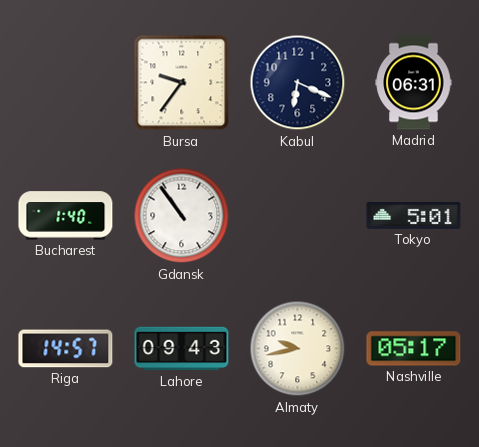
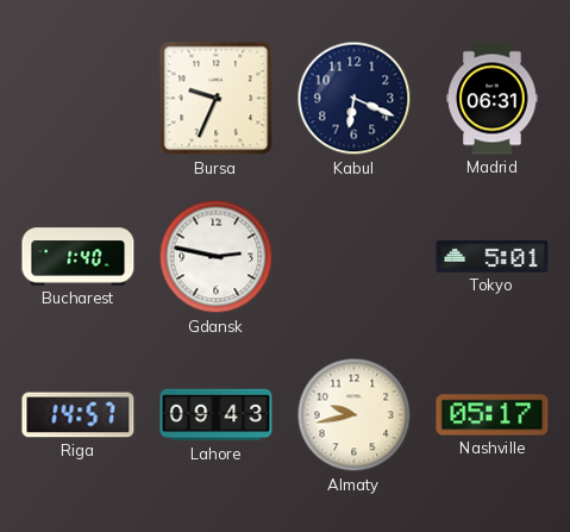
Bursa: 9:36 -> 9:34 (217, 99)
Gdansk: 10:54 -> 2:47 (217, 257)
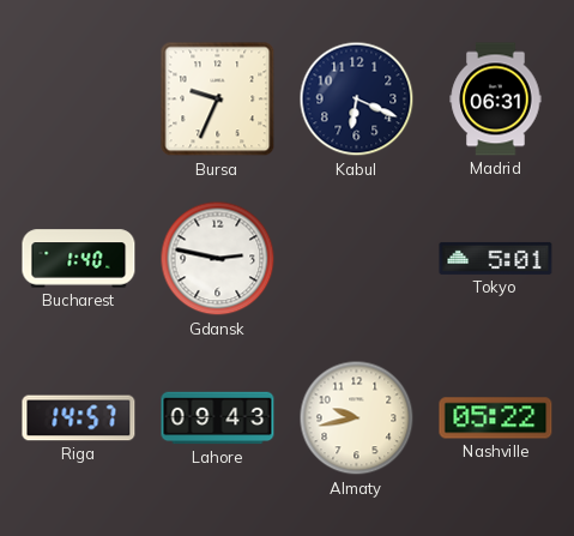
Nashville: 05:17 -> 05:22 (496, 418)
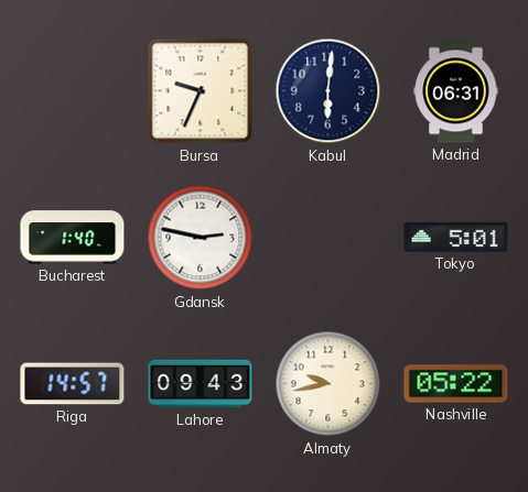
Kabul: 6:19 -> 6:01 (328, 91)
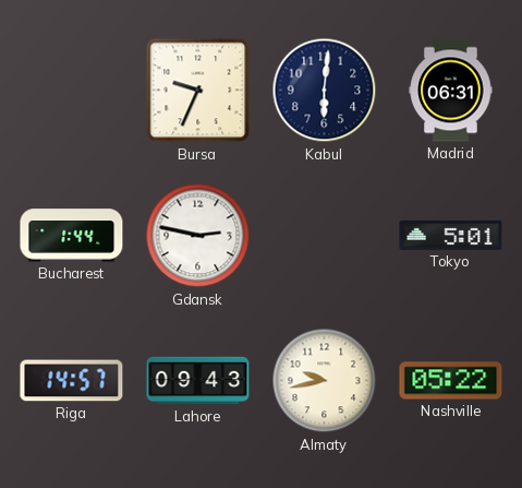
Bucharest: 1:40 -> 1:44 (72, 236)
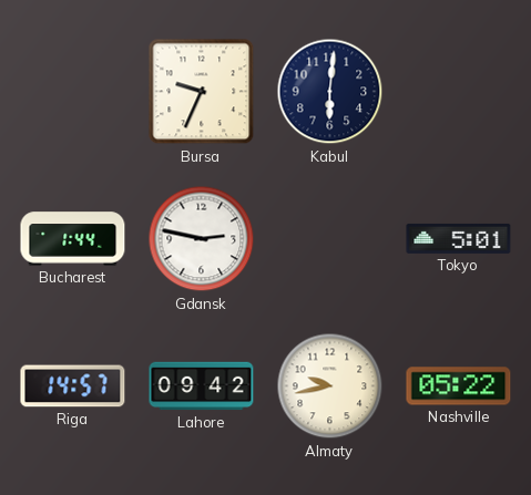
Madrid: 06:31 -> none (451, 91)
Lahore: 09:43 -> 09:42 (202, 386)
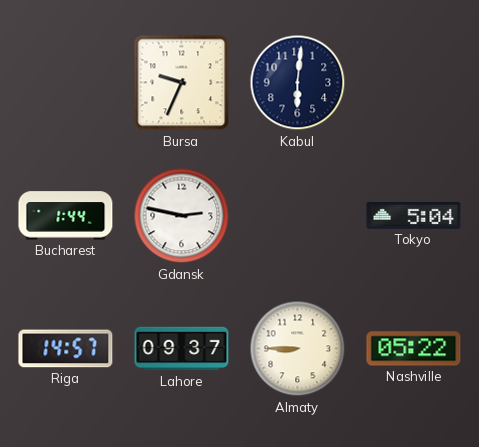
Tokyo: 5:01 -> 5:04 (414, 215)
Lahore: 09:42 -> 09:37 (182, 349)
Almaty: 9:43 -> 8:45 (298, 349)
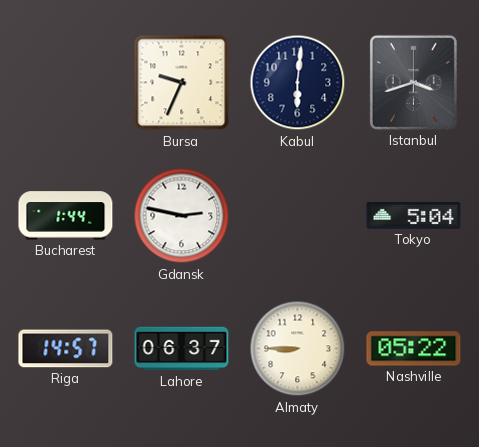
Istanbul: none -> 3:42 (413, 82)
Lahore: 09:37 -> 06:37 (182, 349)
